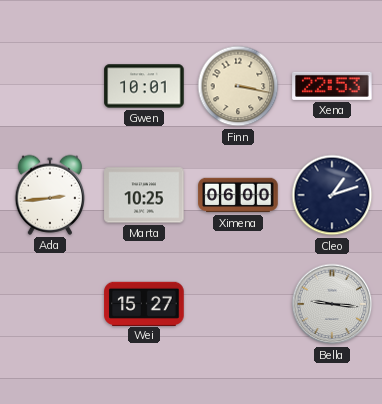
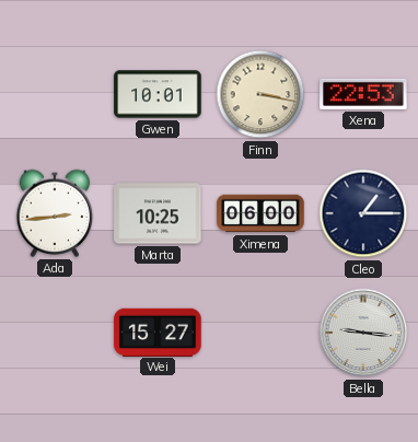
Cleo: 1:12 -> 1:15 (363, 213)
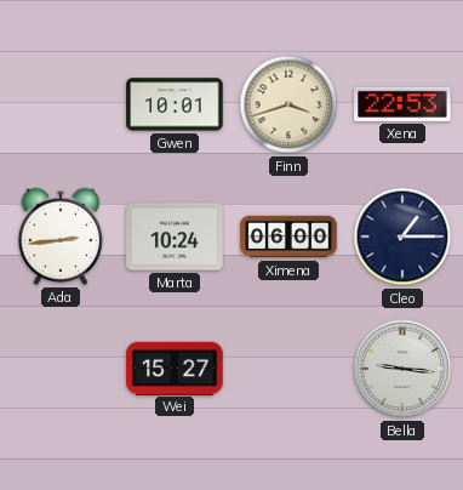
Finn: 3:17 -> 3:42 (288, 104)
Marta: 10:25 -> 10:24 (175, 237)
